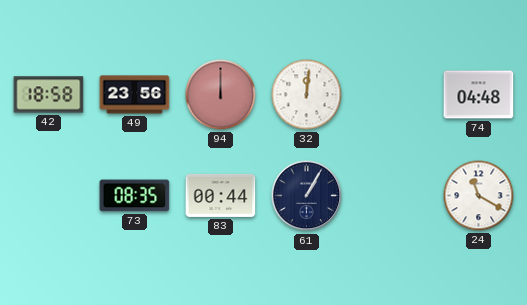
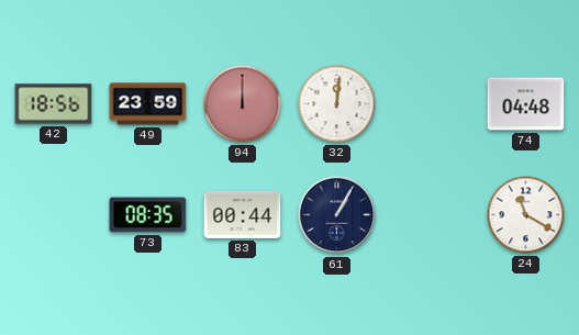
42: 18:58 -> 18:56 (54, 104)
49: 23:56 -> 23:59 (148, 104)
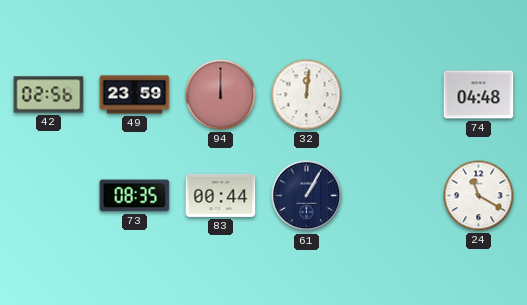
42: 18:56 -> 02:56 (49, 95)
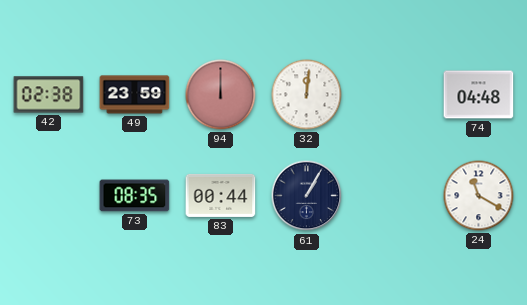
42: 02:56 -> 02:38 (49, 95)
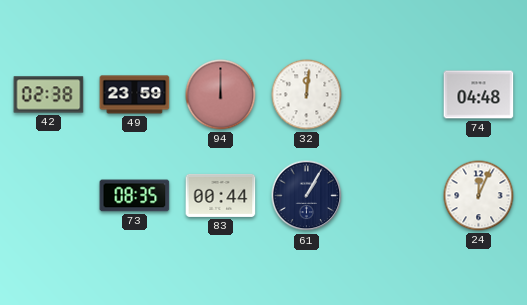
24: 11:20 -> 12:04 (479, 196)
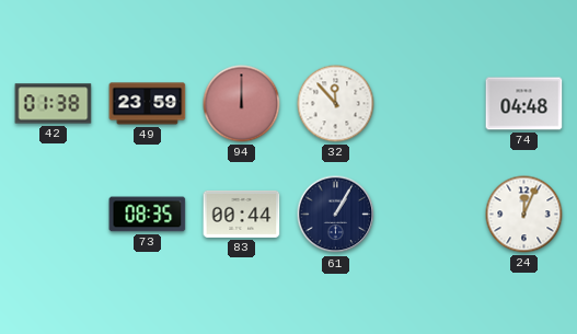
42: 02:38 -> 01:38 (54, 104)
32: 12:01 -> 11:53 (336, 104)
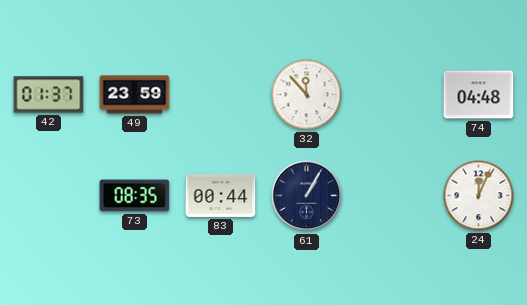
42: 01:38 -> 01:37 (49, 95)
94: 12:00 -> none (242, 104)
